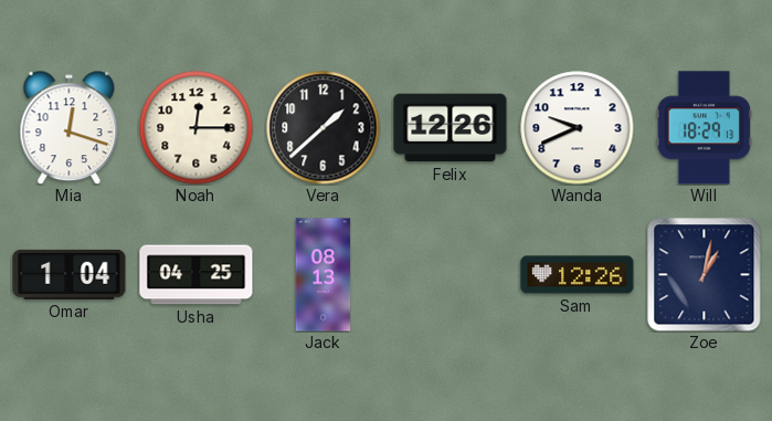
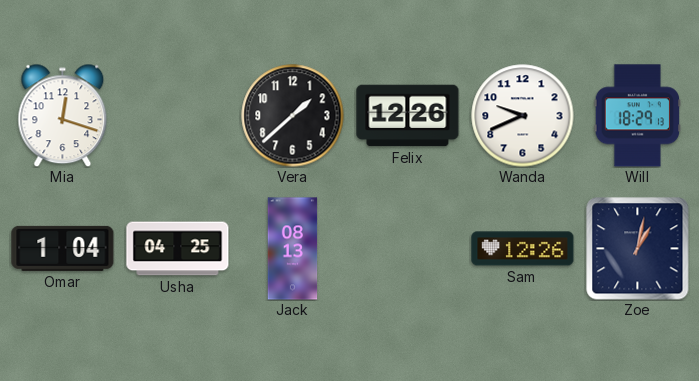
Noah: 12:15 -> none (197, 128)
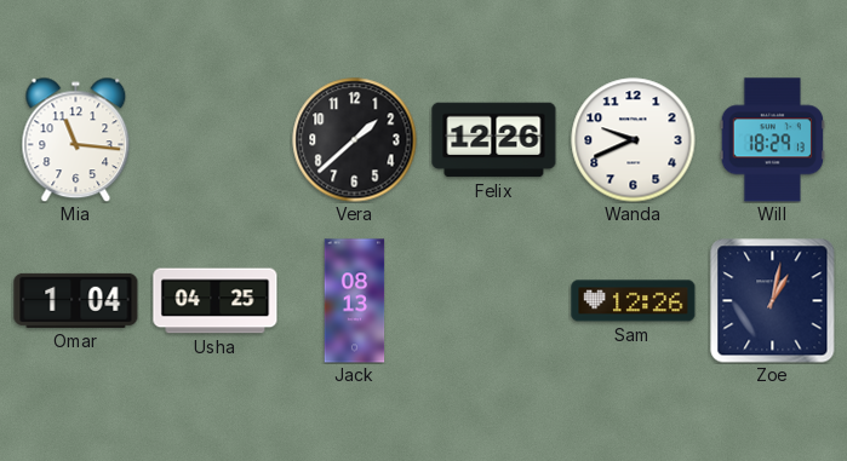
Mia: 12:18 -> 11:16 (76, 139)
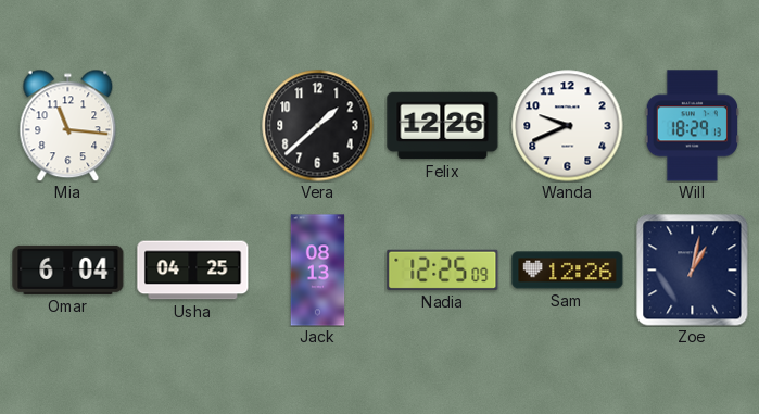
Omar: 1:04 -> 6:04 (68, 269)
Nadia: none -> 12:25 (443, 269)
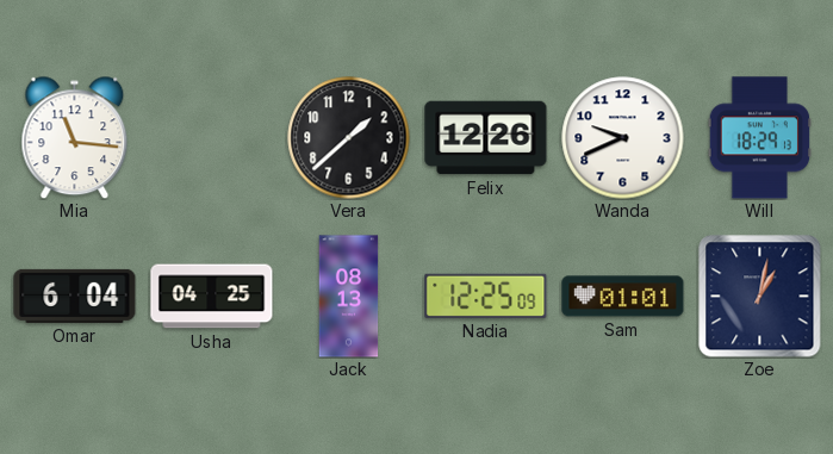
Sam: 12:26 -> 01:01 (623, 297)
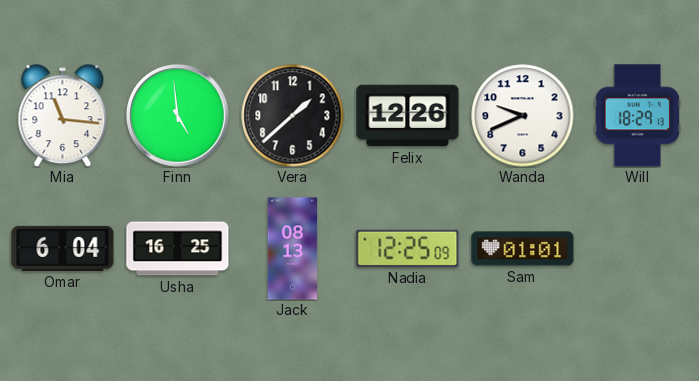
Finn: none -> 4:59 (178, 116)
Usha: 04:25 -> 16:25 (178, 249)
Zoe: 1:02 -> none (760, 297)
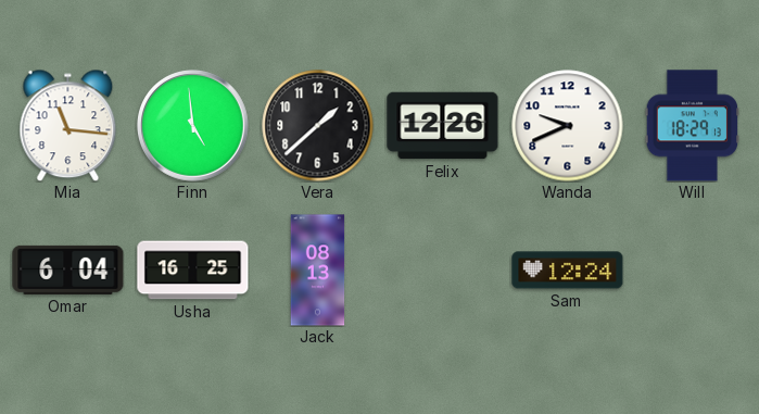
Nadia: 12:25 -> none (408, 248)
Sam: 01:01 -> 12:24 (568, 271)
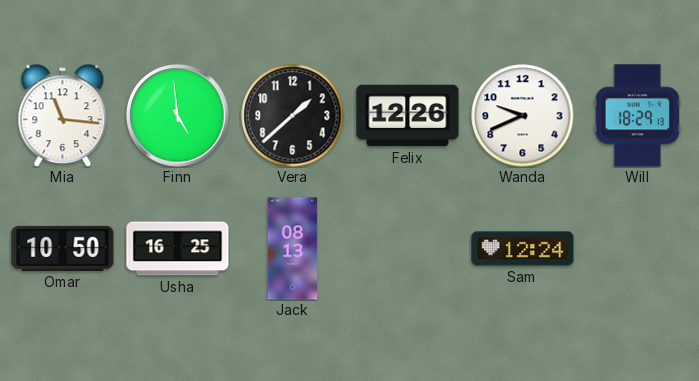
Omar: 6:04 -> 10:50 (63, 248)
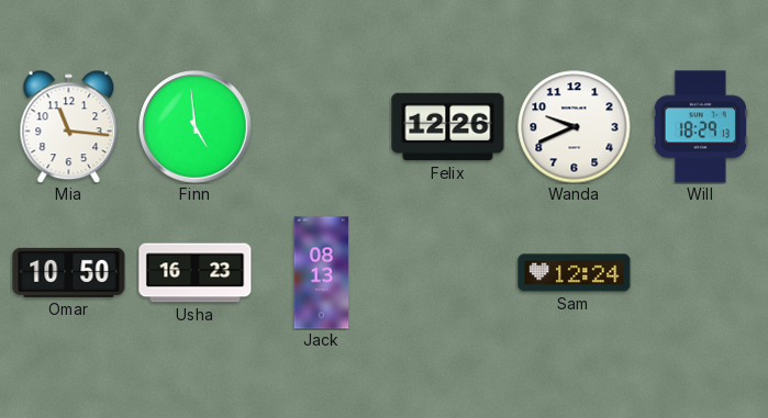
Vera: 1:38 -> none (293, 116)
Usha: 16:25 -> 16:23 (196, 273)
